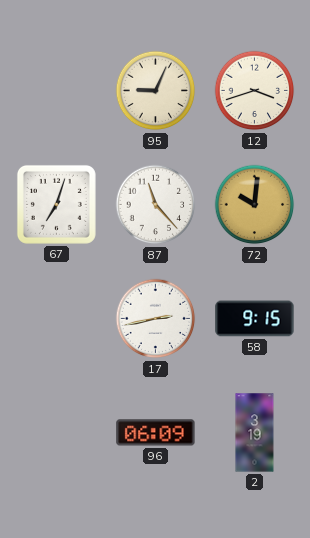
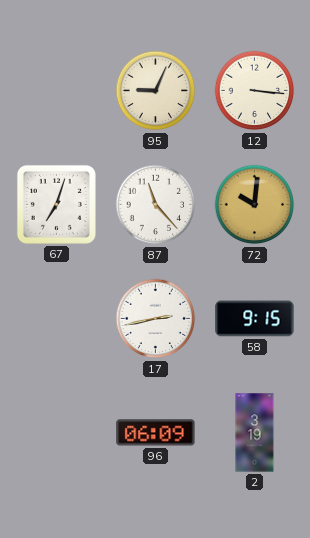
12: 3:42 -> 3:16 (255, 91)
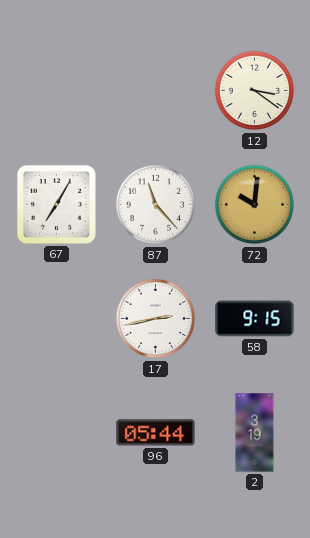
95: 9:04 -> none (156, 91)
12: 3:16 -> 3:21 (255, 91)
67: 7:03 -> 7:05 (56, 204)
96: 06:09 -> 05:44 (156, 433)
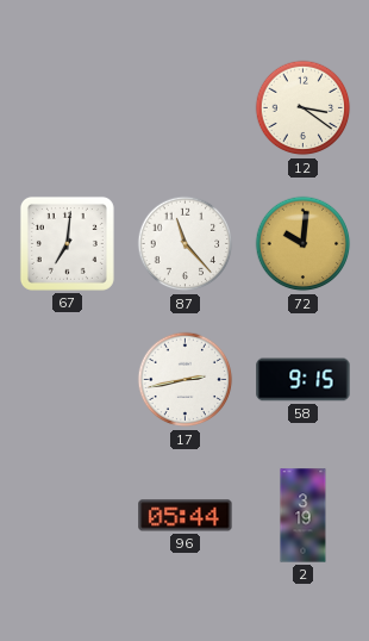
67: 7:05 -> 7:01 (67, 243)
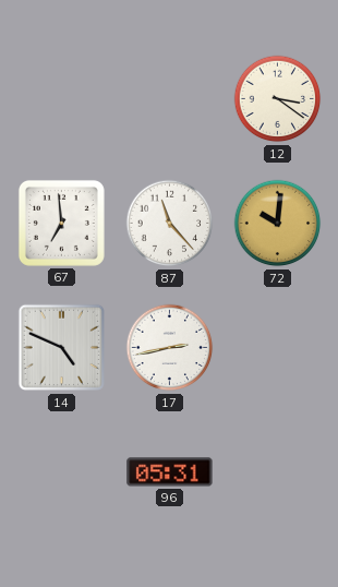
67: 7:01 -> 6:59 (61, 223)
14: none -> 4:49 (62, 348)
58: 9:15 -> none (304, 380)
96: 05:44 -> 05:31 (170, 472)
2: 3:19 -> none (304, 516)
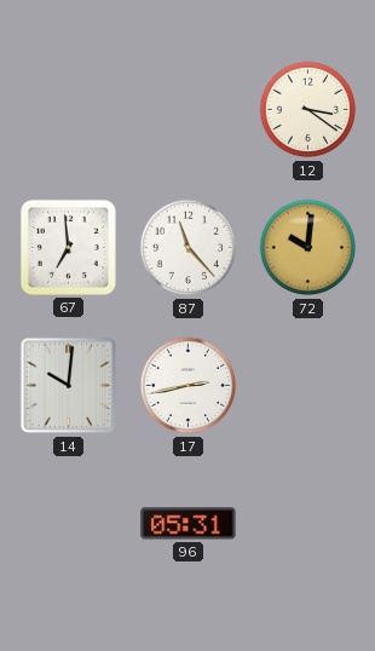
14: 4:49 -> 10:01 (69, 386)
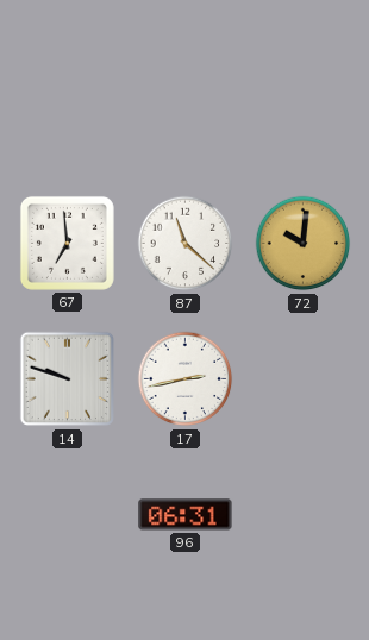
12: 3:21 -> none (308, 110)
87: 11:23 -> 11:22 (186, 244)
14: 10:01 -> 9:48 (68, 379)
96: 05:31 -> 06:31 (186, 515)
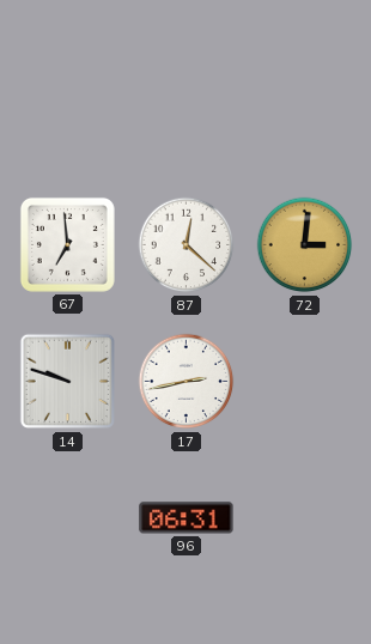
87: 11:22 -> 12:22 (187, 245)
72: 10:01 -> 3:01 (305, 245)
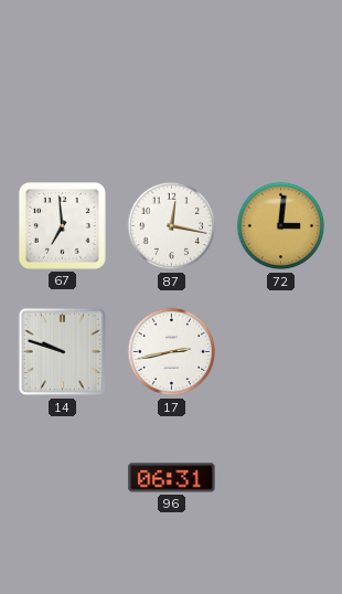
87: 12:22 -> 12:17 (172, 226)
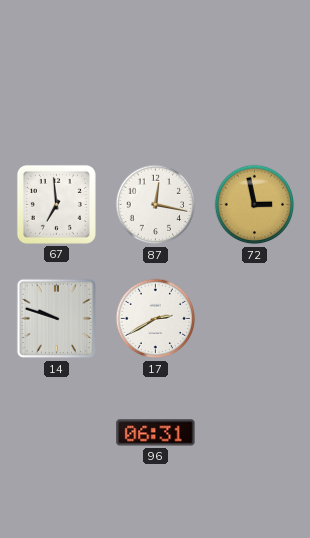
72: 3:01 -> 2:58 (255, 205)
17: 2:43 -> 2:40 (156, 319)
